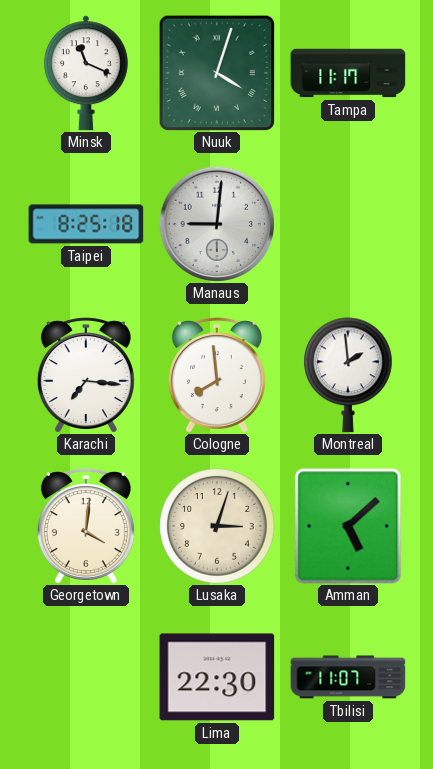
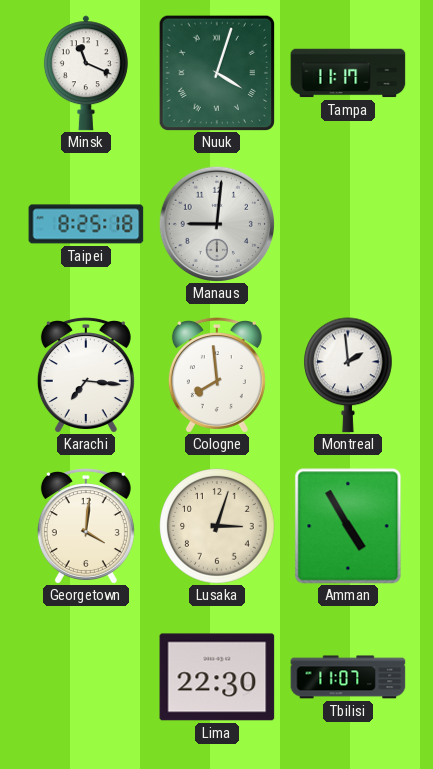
Amman: 5:08 -> 4:55 (348, 526)
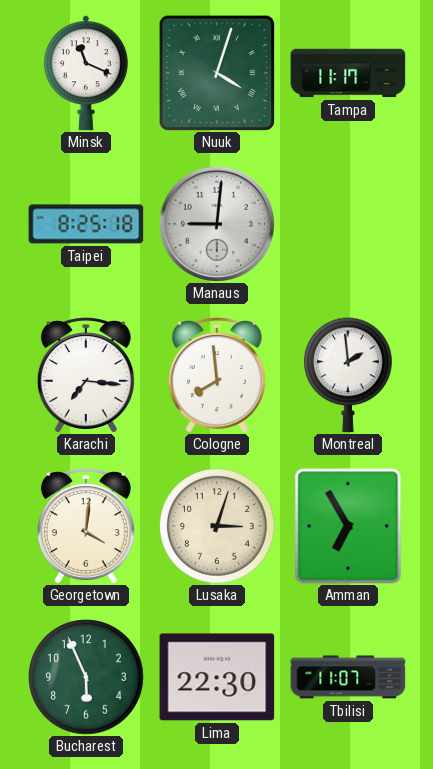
Amman: 4:55 -> 6:55 (348, 526)
Bucharest: none -> 5:56 (86, 677)
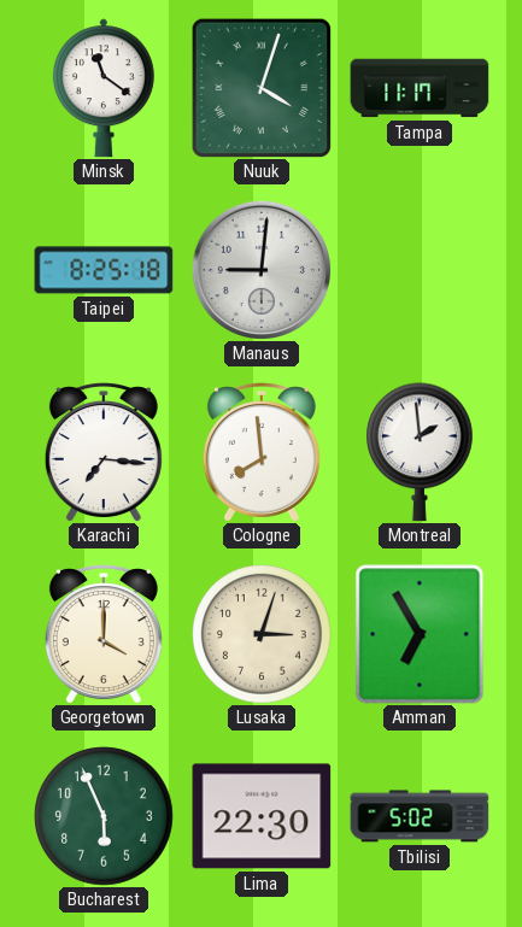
Minsk: 11:19 -> 11:21 (104, 88)
Georgetown: 4:01 -> 4:00 (104, 634)
Tbilisi: 11:07 -> 5:02 (420, 816)
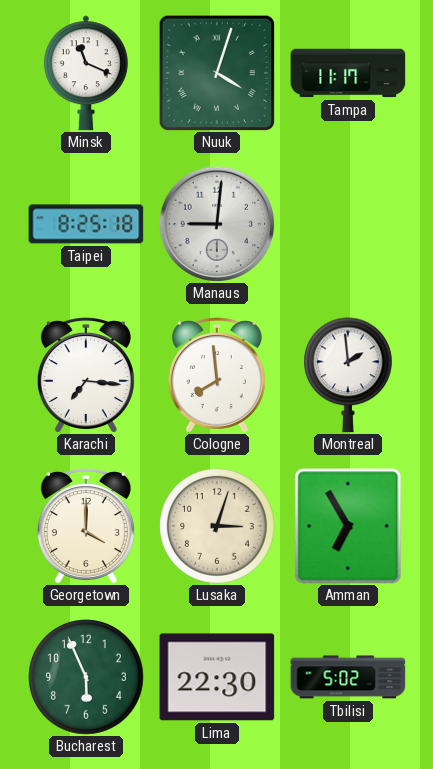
Minsk: 11:21 -> 11:19 (86, 73)
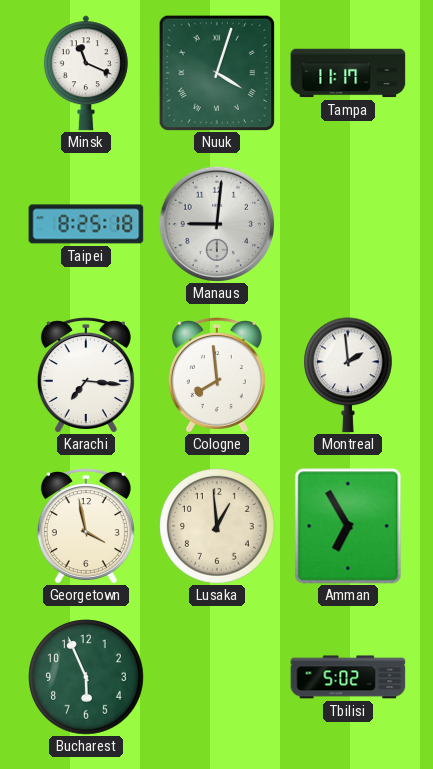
Georgetown: 4:00 -> 3:58 (86, 526)
Lusaka: 3:03 -> 12:59 (217, 526)
Lima: 22:30 -> none (217, 677)
